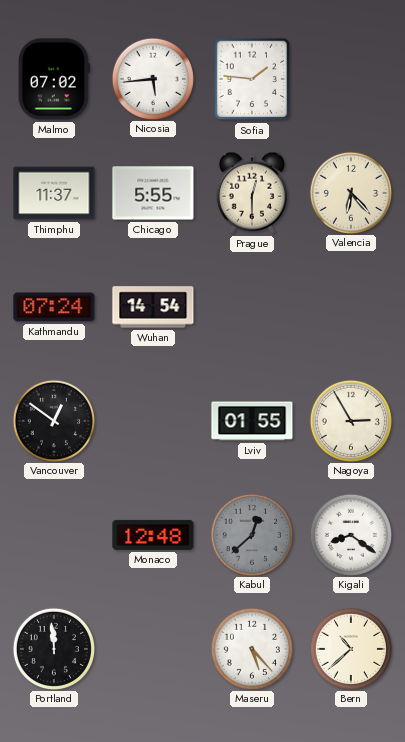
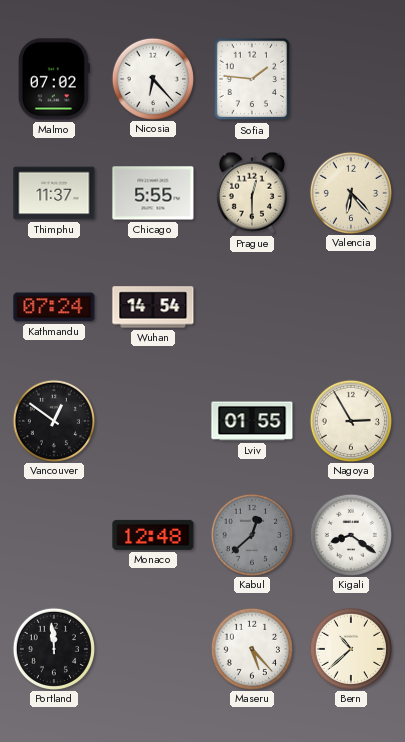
Nicosia: 5:44 -> 6:23 (152, 78)
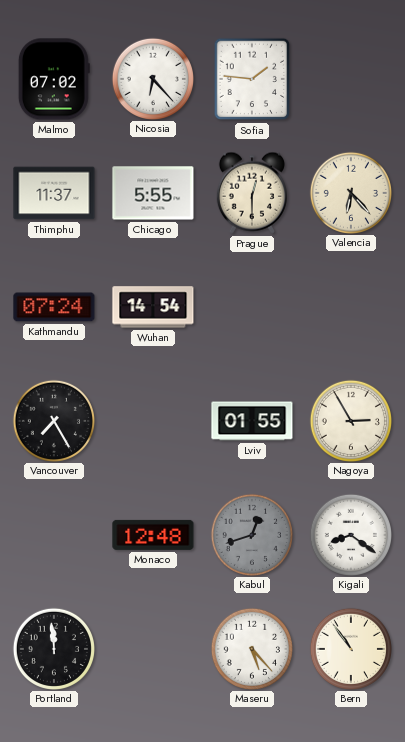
Vancouver: 12:51 -> 7:25 (53, 420)
Kabul: 12:38 -> 12:42 (251, 534)
Bern: 10:38 -> 10:54 (350, 648)
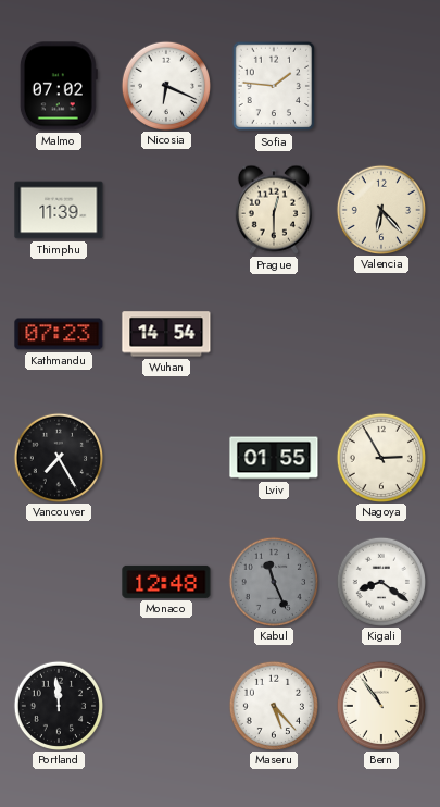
Nicosia: 6:23 -> 6:19 (165, 85)
Thimphu: 11:37 -> 11:39 (59, 210)
Chicago: 5:55 -> none (153, 193)
Kathmandu: 07:24 -> 07:23 (59, 334)
Kabul: 12:42 -> 11:26 (273, 581)
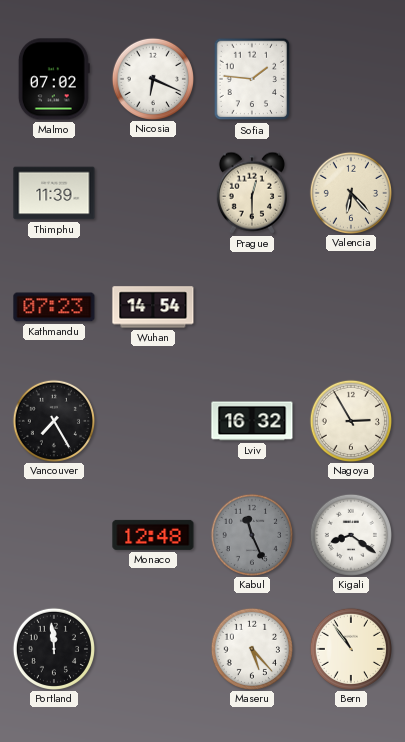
Lviv: 01:55 -> 16:32 (252, 421)
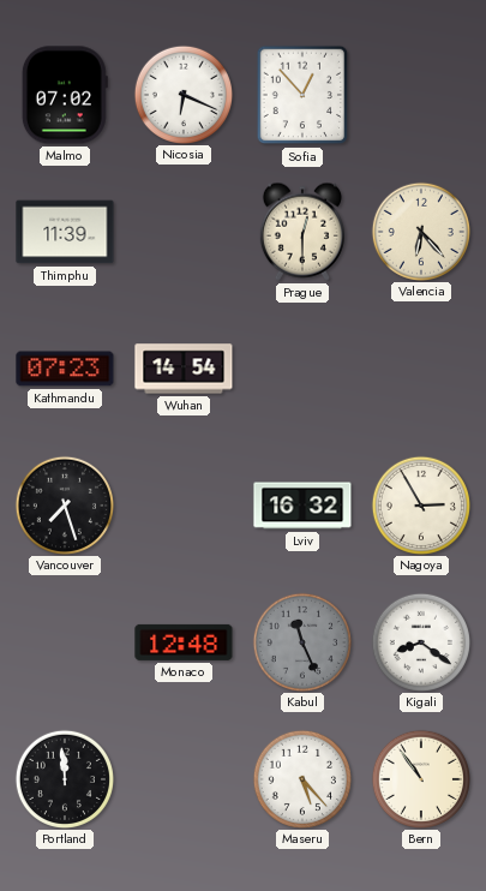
Sofia: 1:46 -> 12:53 (302, 95)
Vancouver: 7:25 -> 7:27 (64, 504)
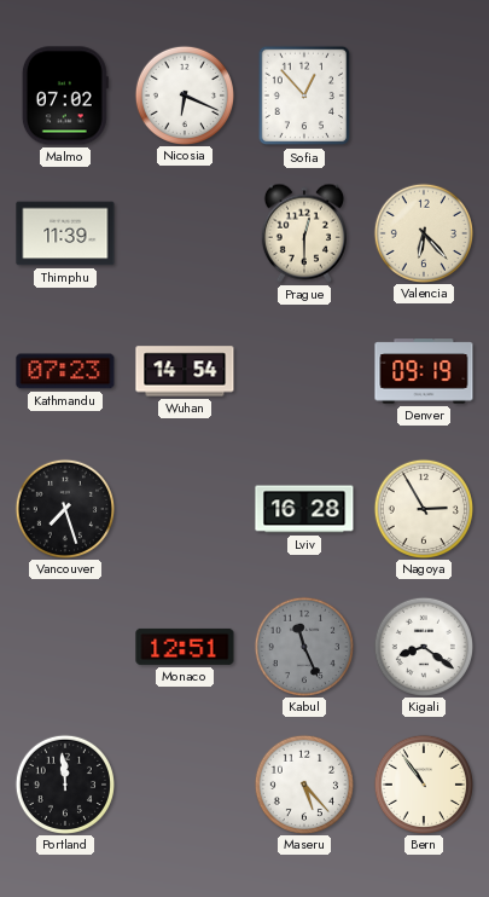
Denver: none -> 09:19 (424, 371)
Lviv: 16:32 -> 16:28 (304, 509)
Monaco: 12:48 -> 12:51 (185, 647)
